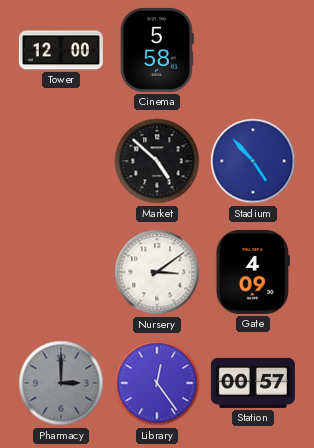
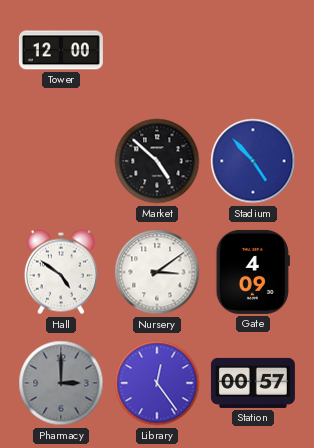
Cinema: 5:58 -> none (157, 50)
Hall: none -> 4:51 (61, 272)
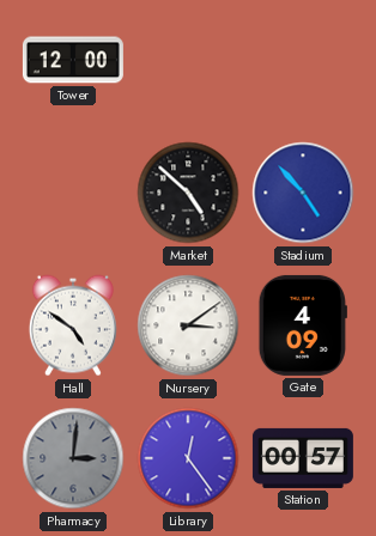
Pharmacy: 3:00 -> 3:01 (73, 458)
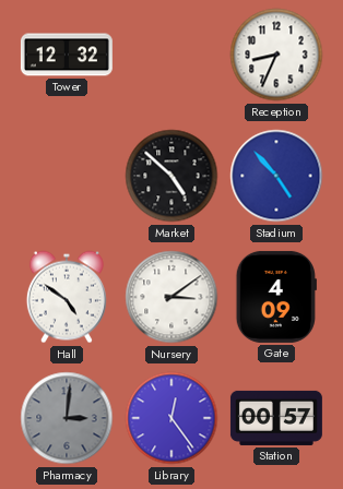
Tower: 12:00 -> 12:32 (67, 55)
Reception: none -> 8:34 (276, 55)
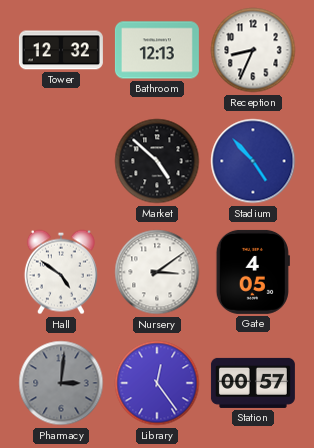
Bathroom: none -> 12:13 (157, 50)
Gate: 4:09 -> 4:05 (253, 272)
